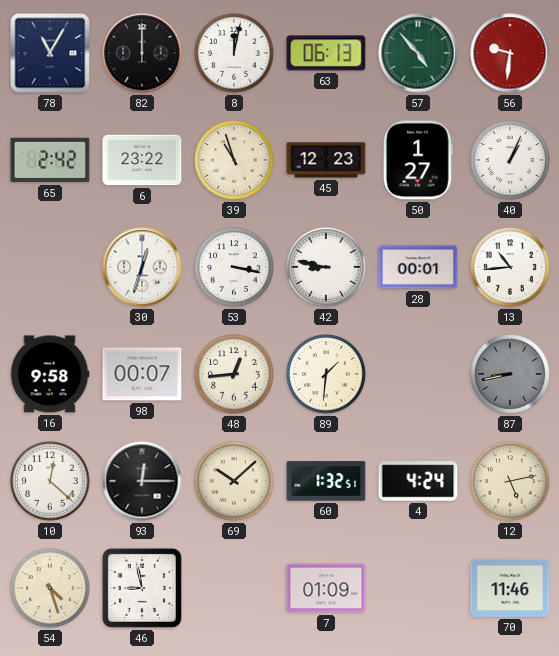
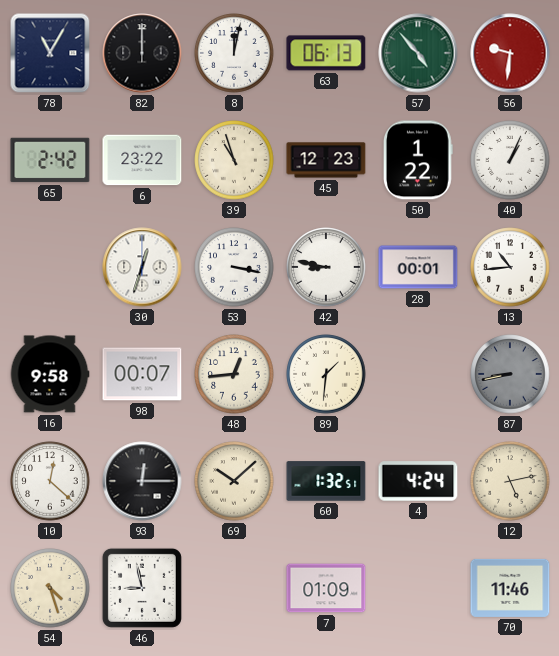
50: 1:27 -> 1:22 (418, 160)
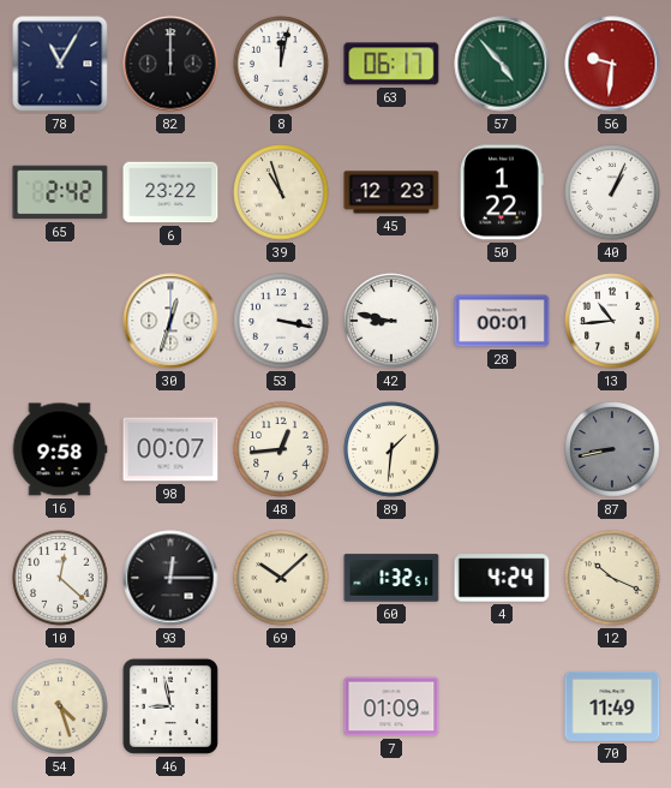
63: 06:13 -> 06:17 (391, 64)
12: 5:13 -> 10:19 (612, 578)
70: 11:46 -> 11:49 (612, 706)
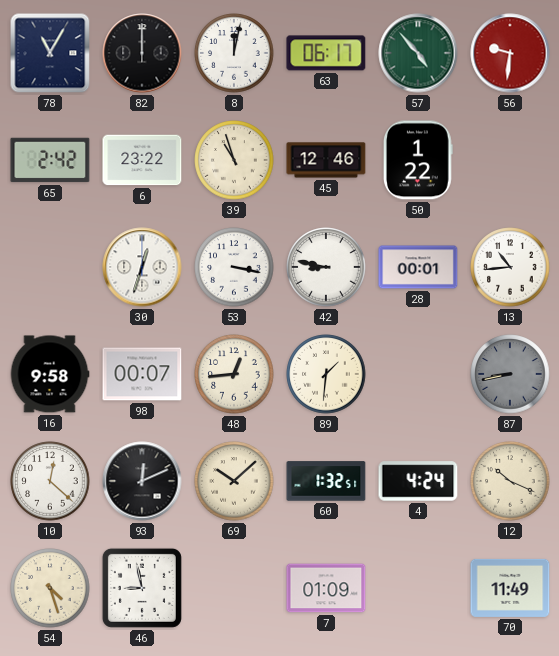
45: 12:23 -> 12:46 (326, 160)
40: 1:04 -> none (612, 192)
93: 12:15 -> 12:11 (142, 481)
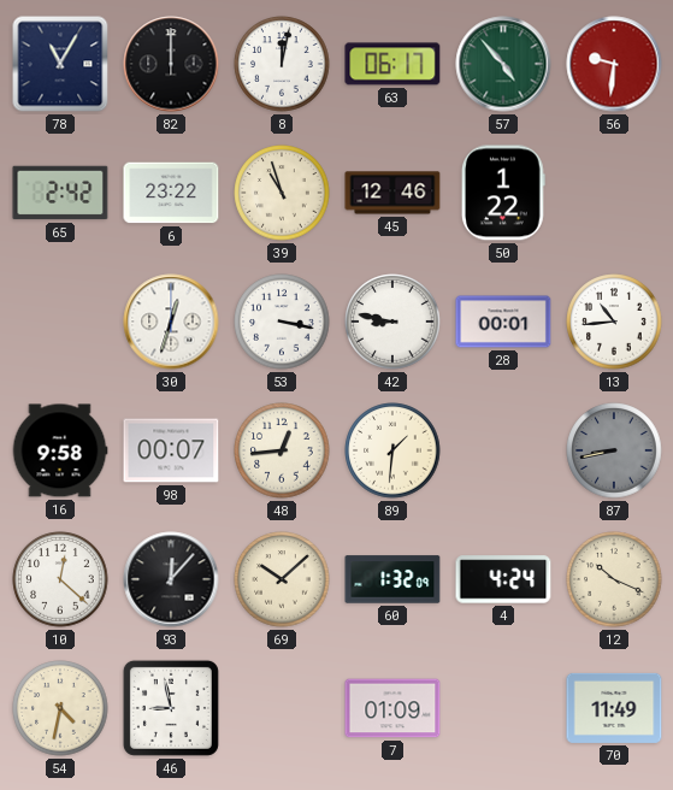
93: 12:11 -> 12:07 (171, 579)
60: 1:32:51 -> 1:32:09 (392, 579)
54: 4:27 -> 4:32 (60, 708)
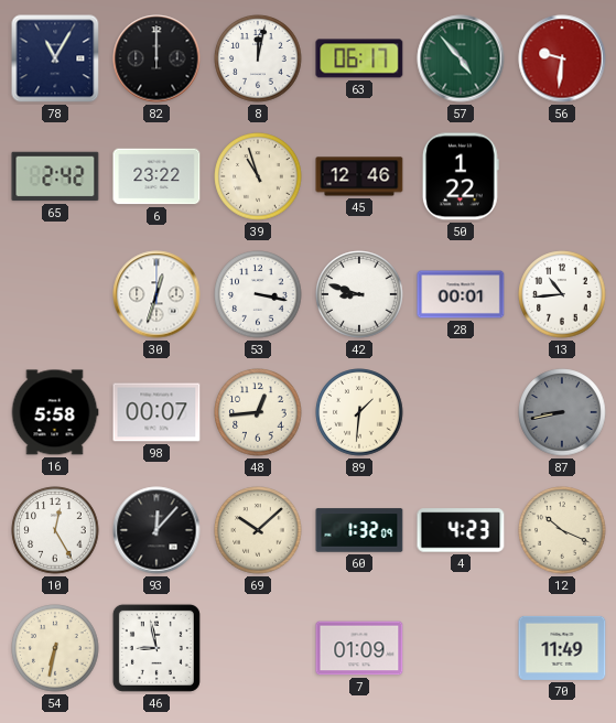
42: 8:47 -> 8:48 (359, 294)
16: 9:58 -> 5:58 (55, 412)
10: 12:22 -> 12:25 (55, 530)
4: 4:24 -> 4:23 (461, 530)
54: 4:32 -> 6:32 (55, 648)
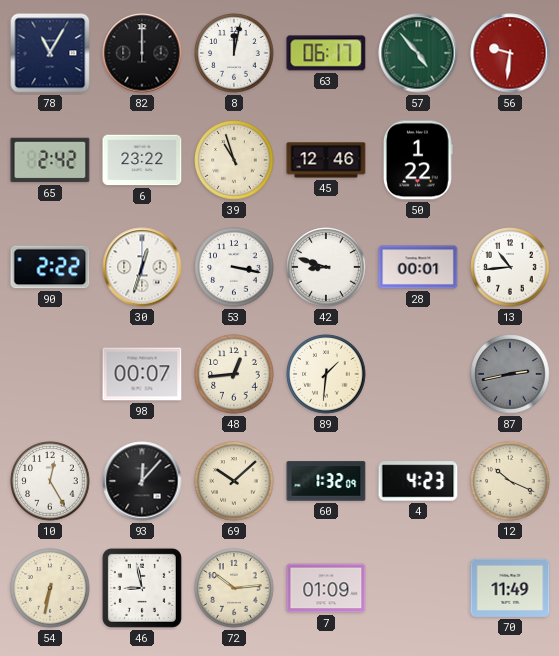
90: none -> 2:22 (50, 267)
16: 5:58 -> none (55, 412)
87: 8:43 -> 2:43 (510, 374)
72: none -> 10:14 (234, 588)
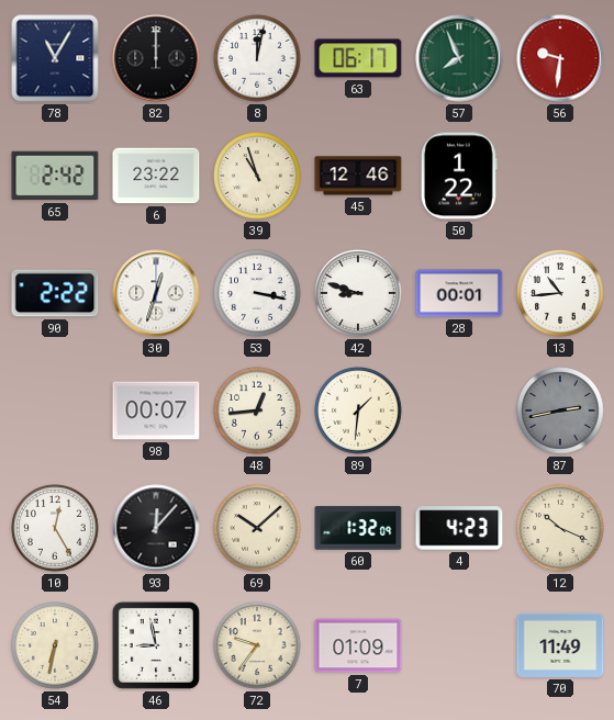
57: 4:53 -> 7:56 (459, 58)
72: 10:14 -> 9:36 (257, 645)
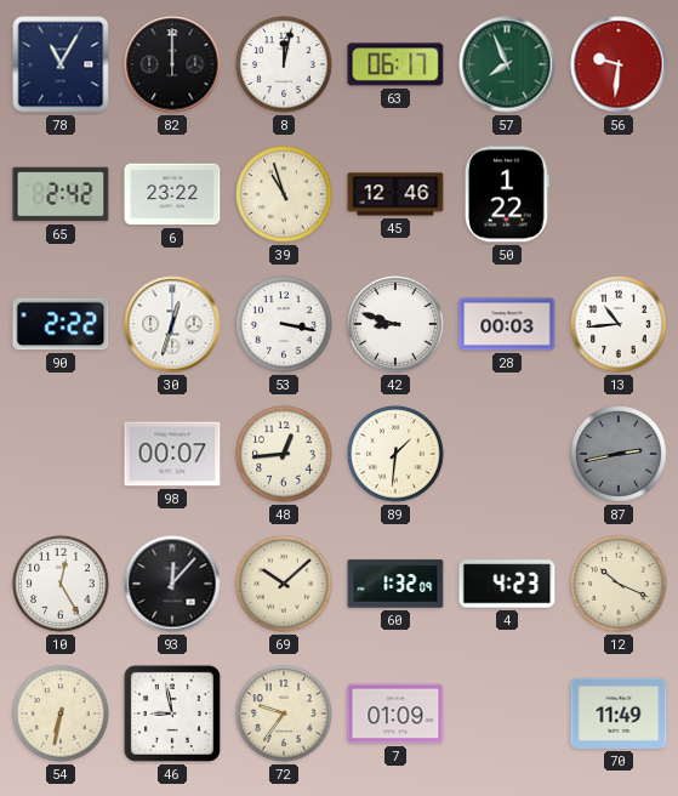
28: 00:01 -> 00:03 (507, 324)
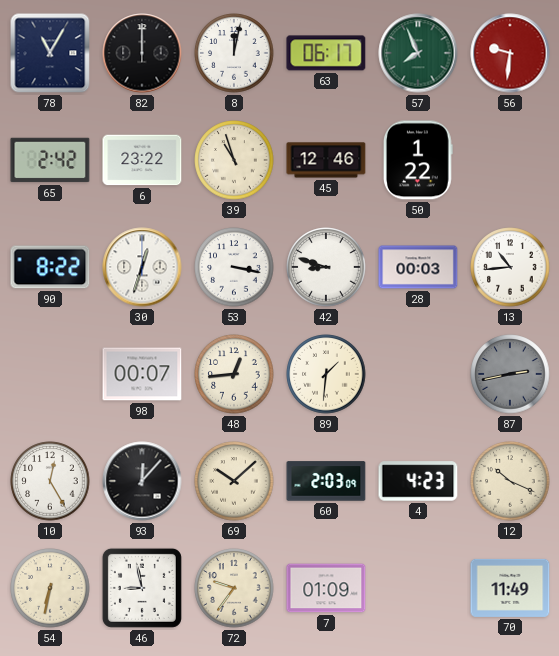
90: 2:22 -> 8:22 (50, 267)
60: 1:32 -> 2:03 (326, 481)
